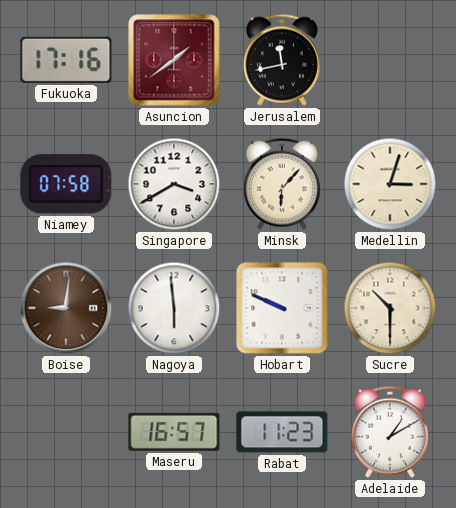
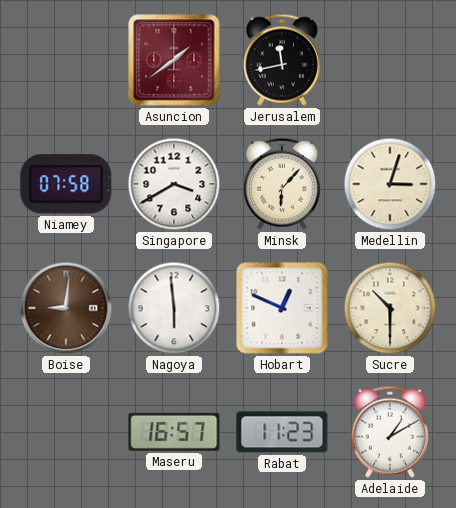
Fukuoka: 17:16 -> none (66, 60)
Hobart: 9:49 -> 12:49 (282, 308)
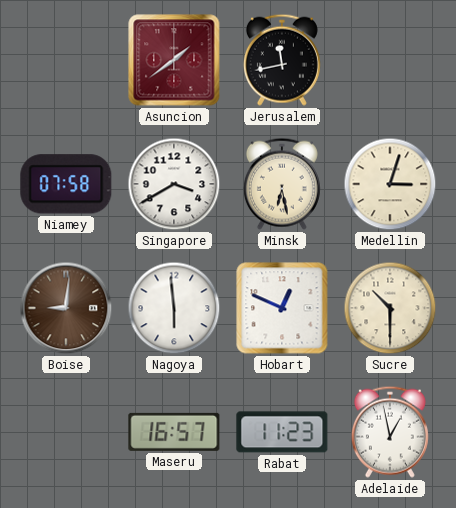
Minsk: 6:07 -> 6:28 (282, 184)
Adelaide: 1:10 -> 12:58 (390, 432)
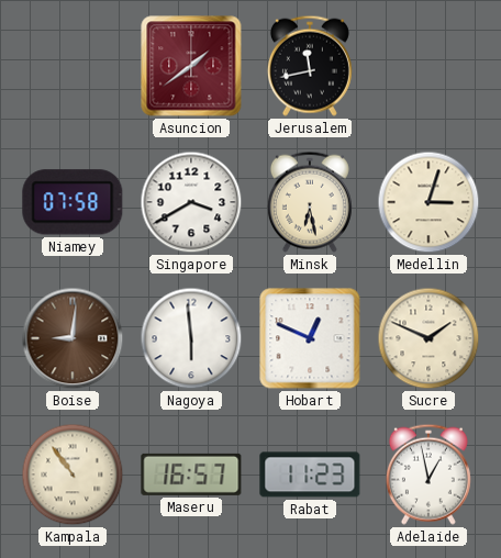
Sucre: 10:30 -> 1:49 (428, 338)
Kampala: none -> 10:54 (73, 475)
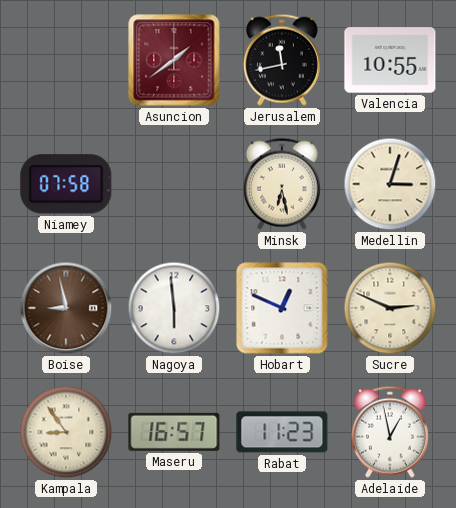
Valencia: none -> 10:55 (390, 60)
Singapore: 3:40 -> none (191, 202)
Boise: 9:01 -> 8:58 (66, 308)
Sucre: 1:49 -> 2:49 (390, 308)
Kampala: 10:54 -> 8:54 (66, 432)
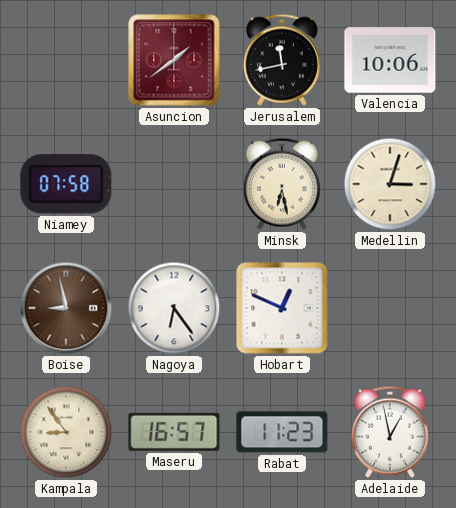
Valencia: 10:55 -> 10:06 (390, 60)
Nagoya: 5:59 -> 6:24 (174, 308)
Sucre: 2:49 -> none (390, 308)
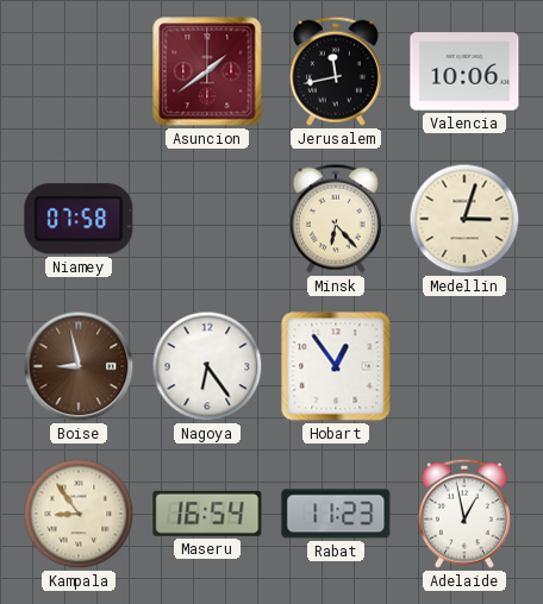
Minsk: 6:28 -> 6:23 (336, 219)
Hobart: 12:49 -> 12:54 (336, 366)
Maseru: 16:57 -> 16:54 (207, 514)
